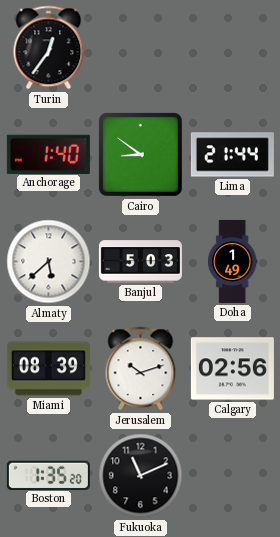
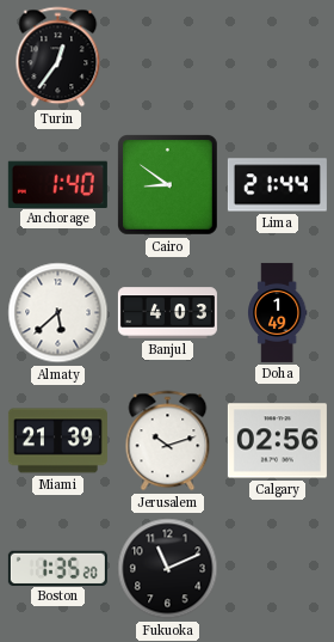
Banjul: 5:03 -> 4:03 (167, 313)
Miami: 08:39 -> 21:39 (57, 441)
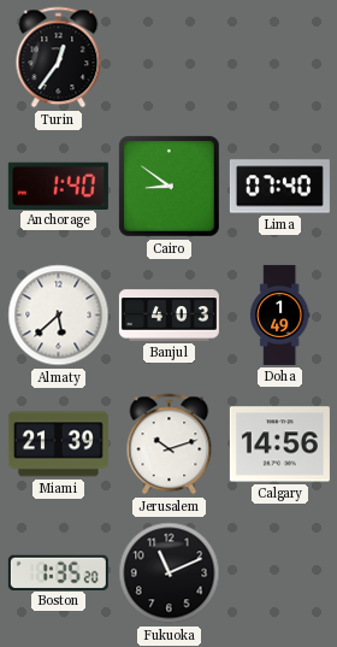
Lima: 21:44 -> 07:40 (279, 187)
Calgary: 02:56 -> 14:56 (279, 445)
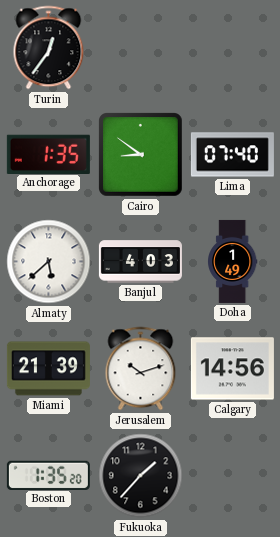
Anchorage: 1:40 -> 1:35 (48, 154)
Fukuoka: 11:11 -> 1:37 (141, 476)
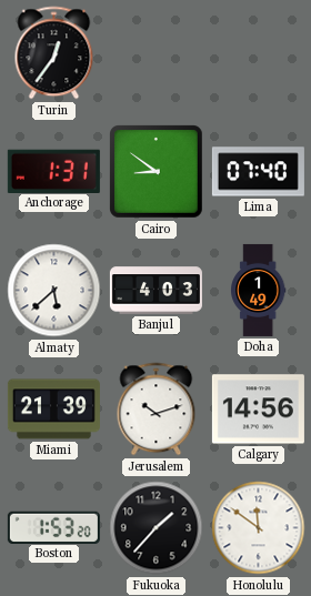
Anchorage: 1:35 -> 1:31 (53, 171)
Boston: 1:35 -> 1:53 (53, 527)
Honolulu: none -> 11:51 (259, 528)
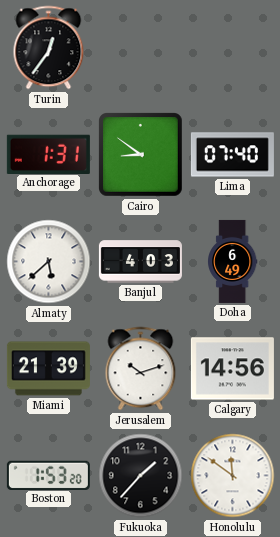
Doha: 1:49 -> 6:49 (233, 261)
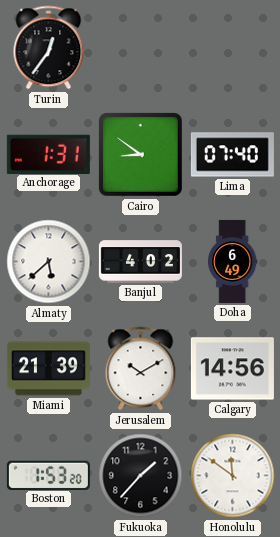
Banjul: 4:03 -> 4:02 (140, 262)
Jerusalem: 10:12 -> 10:10 (141, 369)
